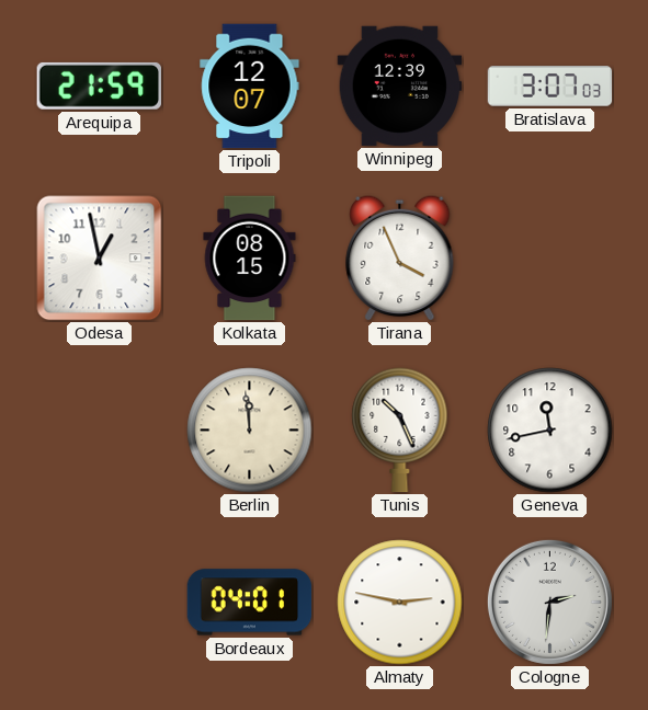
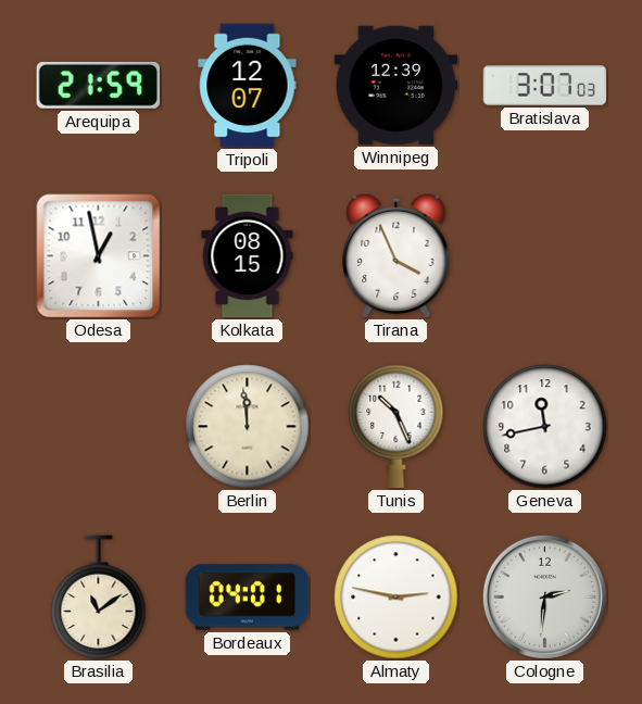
Brasilia: none -> 11:09 (99, 598)
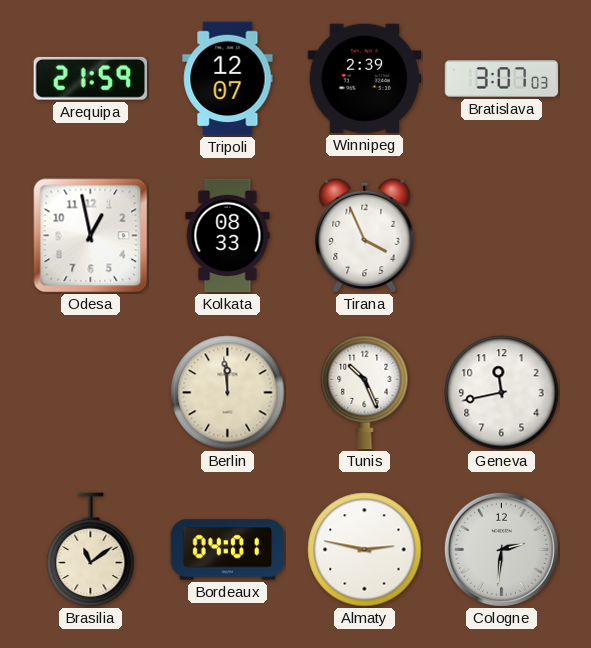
Winnipeg: 12:39 -> 2:39 (365, 78)
Kolkata: 08:15 -> 08:33 (228, 236)
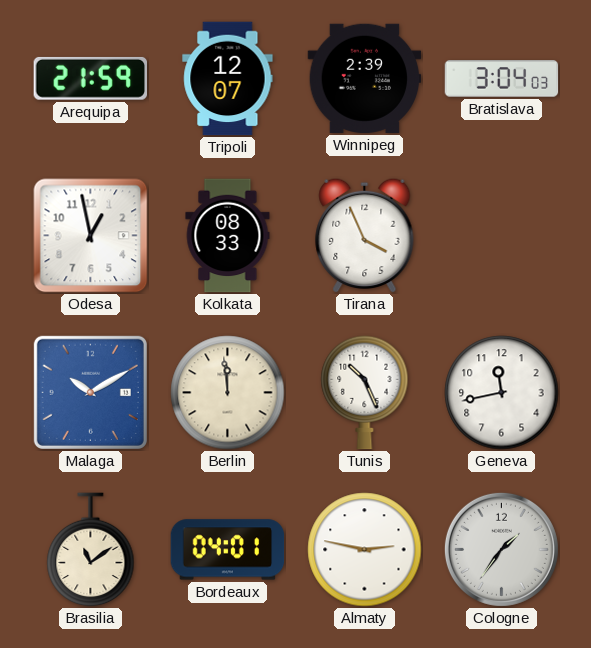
Bratislava: 3:07 -> 3:04 (502, 79)
Malaga: none -> 10:10 (90, 392)
Cologne: 2:31 -> 1:36 (501, 549)
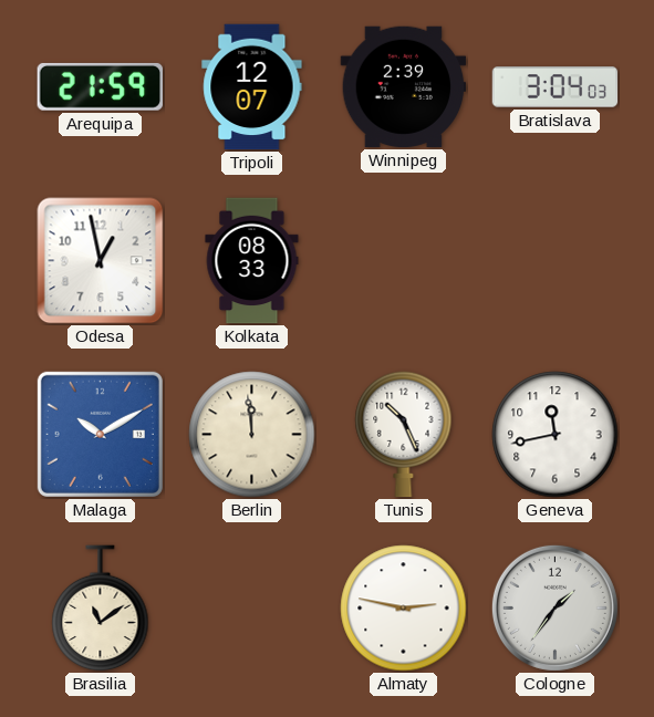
Tirana: 3:56 -> none (365, 235)
Bordeaux: 04:01 -> none (228, 550)
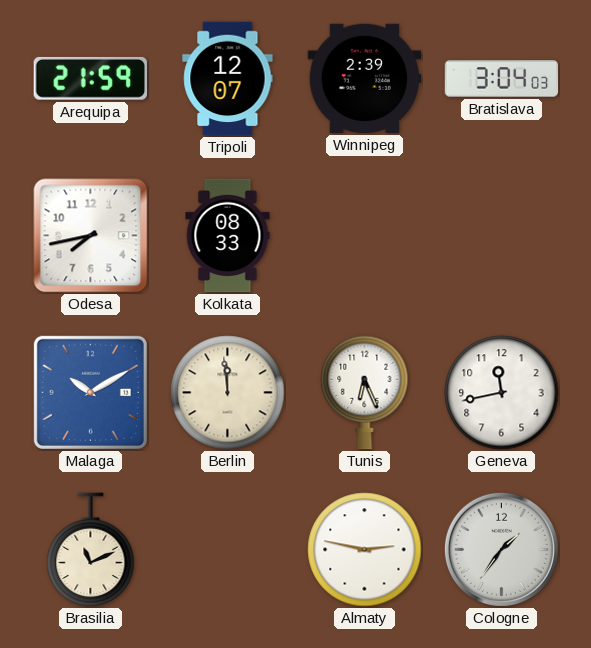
Odesa: 12:58 -> 7:43 (91, 236)
Tunis: 10:26 -> 6:26 (365, 393)
Brasilia: 11:09 -> 11:11 (91, 550)
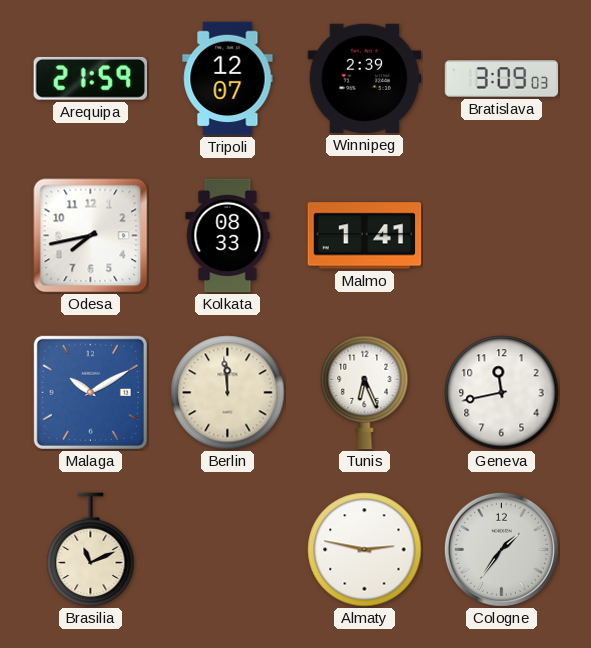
Bratislava: 3:04 -> 3:09 (502, 79)
Malmo: none -> 1:41 (365, 236)
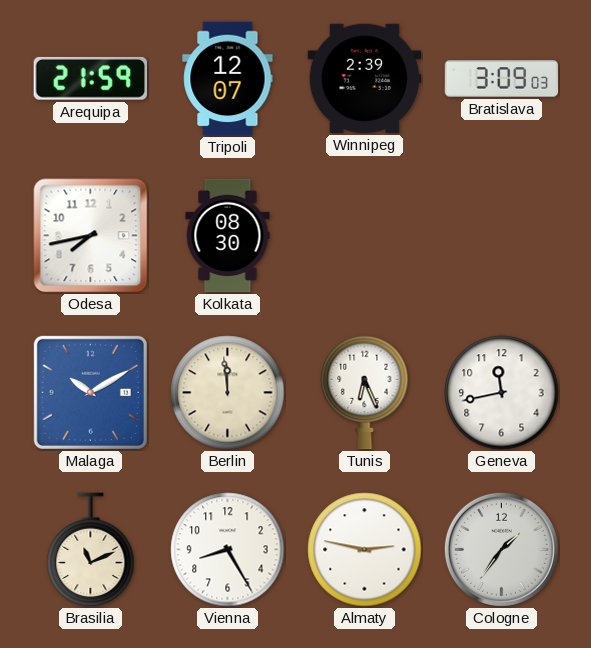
Kolkata: 08:33 -> 08:30 (228, 236)
Malmo: 1:41 -> none (365, 236)
Vienna: none -> 8:25 (228, 550)
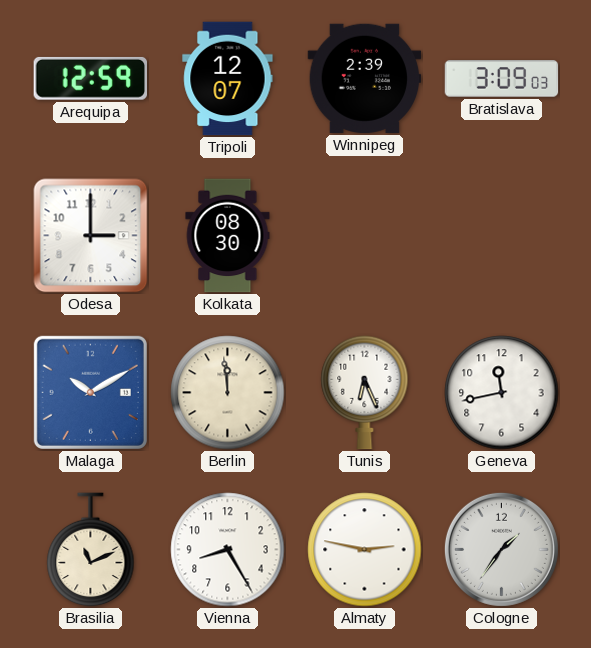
Arequipa: 21:59 -> 12:59 (90, 78)
Odesa: 7:43 -> 3:00 (91, 236)
